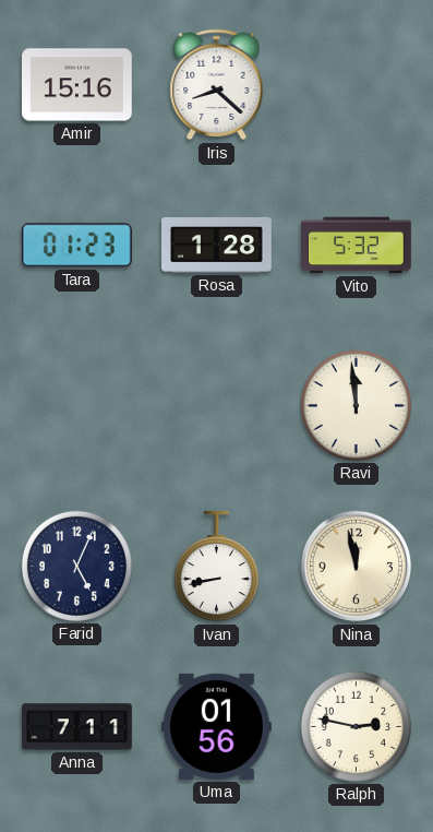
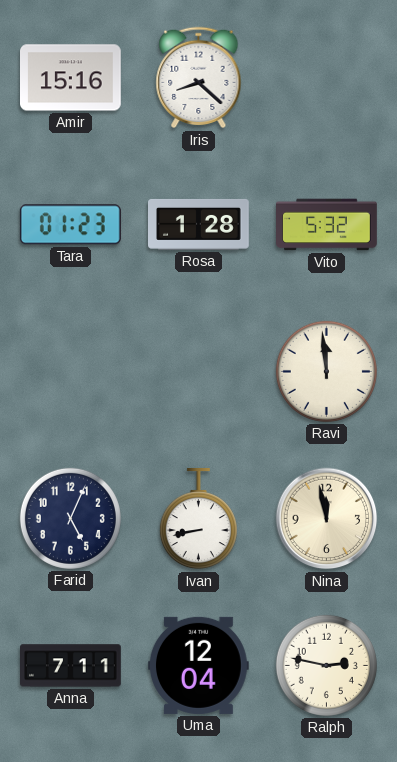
Uma: 01:56 -> 12:04 (198, 665)
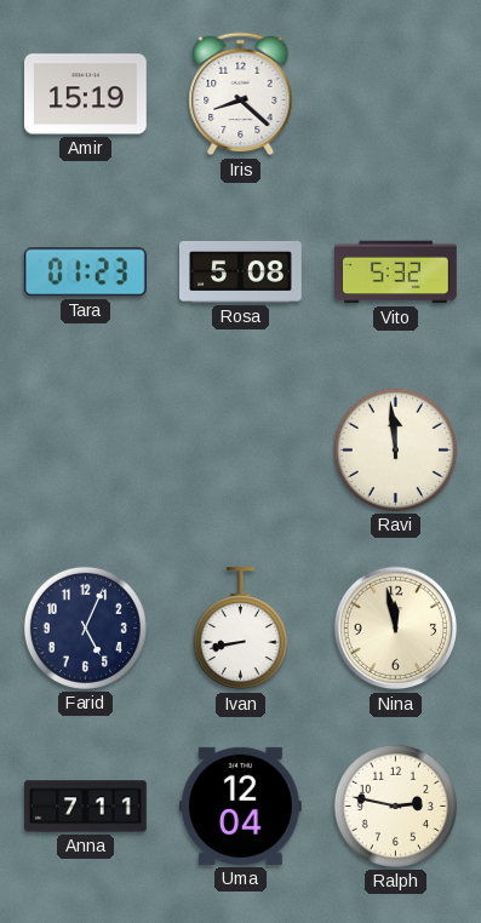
Amir: 15:16 -> 15:19 (86, 94)
Rosa: 1:28 -> 5:08 (241, 271)
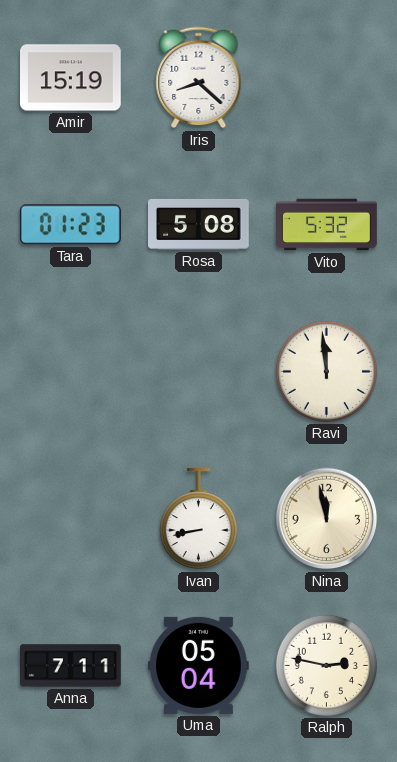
Farid: 5:04 -> none (85, 627)
Uma: 12:04 -> 05:04 (198, 665)
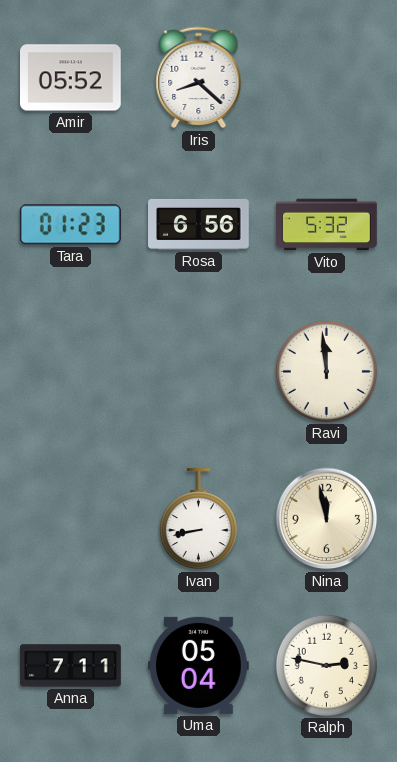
Amir: 15:19 -> 05:52 (71, 78)
Rosa: 5:08 -> 6:56 (199, 224)
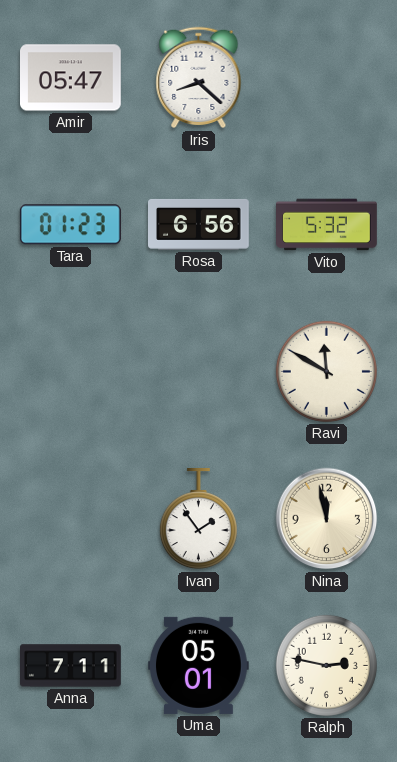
Amir: 05:52 -> 05:47 (71, 78)
Ravi: 11:59 -> 11:50 (326, 371)
Ivan: 8:43 -> 1:54 (198, 520)
Uma: 05:04 -> 05:01 (198, 665)
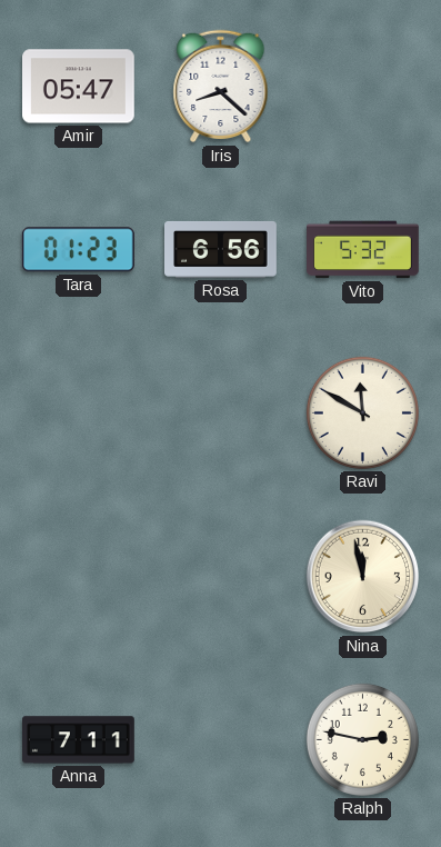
Ivan: 1:54 -> none (198, 520)
Uma: 05:01 -> none (198, 665)
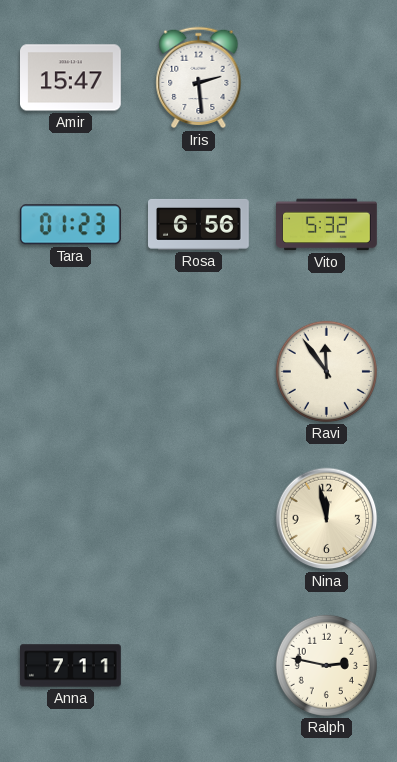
Amir: 05:47 -> 15:47 (71, 78)
Iris: 8:22 -> 2:29 (199, 78)
Ravi: 11:50 -> 11:54 (326, 371)
